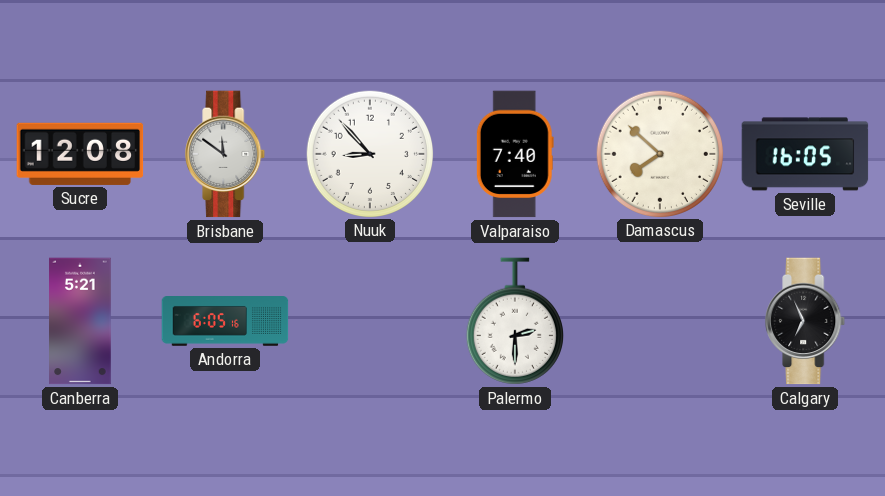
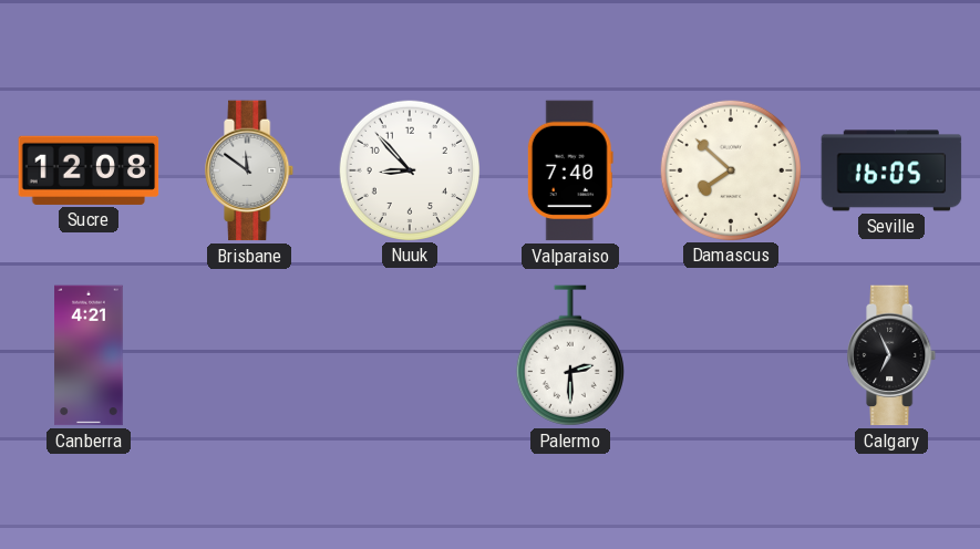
Canberra: 5:21 -> 4:21 (89, 355)
Andorra: 6:05 -> none (225, 321)
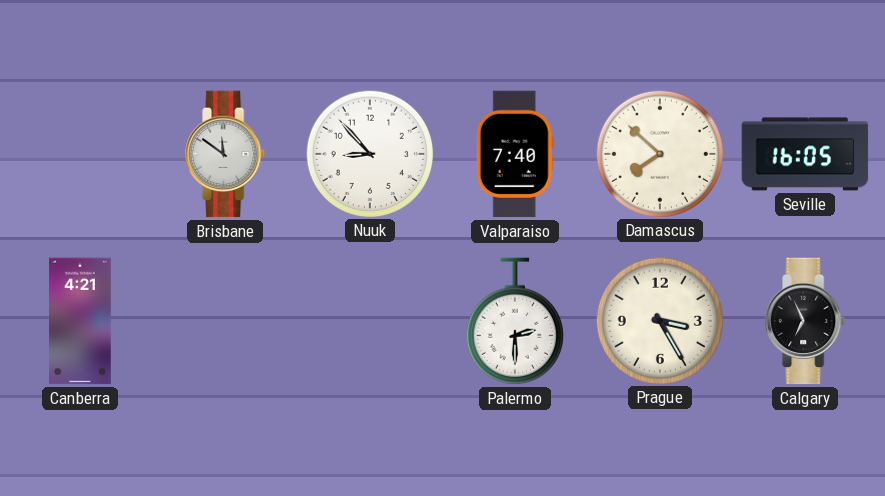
Sucre: 12:08 -> none (89, 170)
Prague: none -> 3:25 (659, 320)
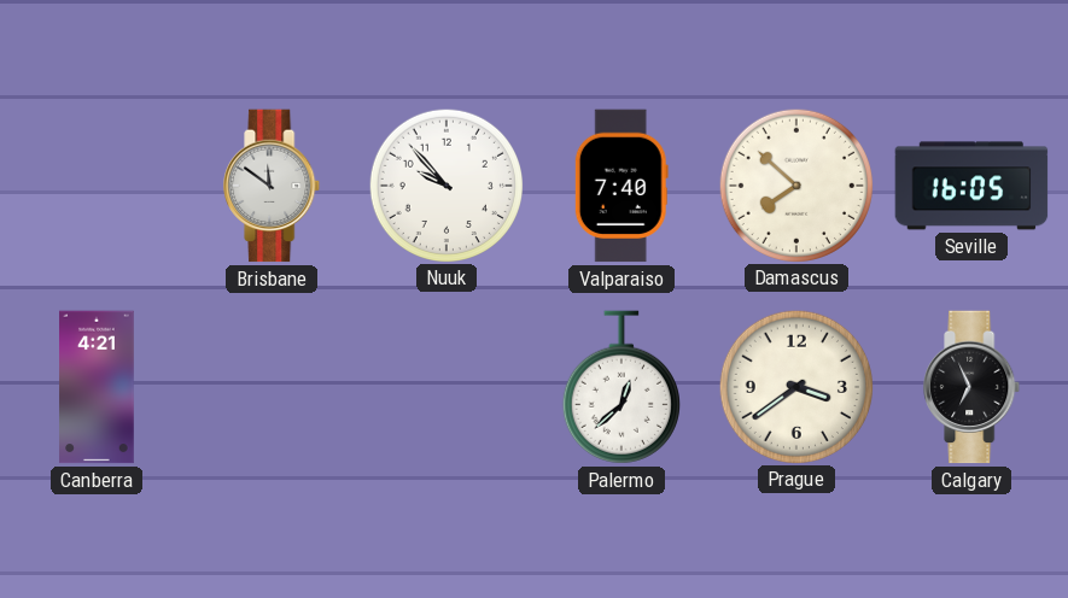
Nuuk: 8:53 -> 9:53 (445, 184)
Palermo: 2:30 -> 12:38 (621, 387)
Prague: 3:25 -> 3:39 (795, 386)
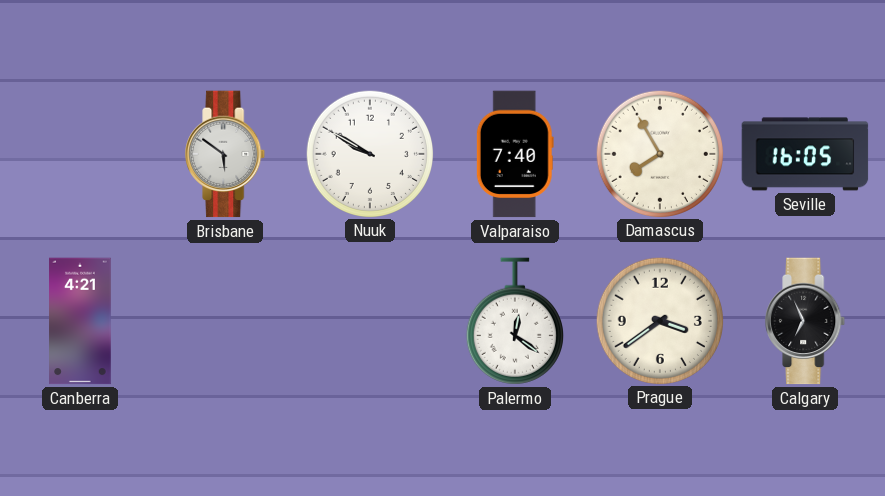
Brisbane: 11:51 -> 5:51 (226, 154)
Nuuk: 9:53 -> 9:50 (369, 153)
Damascus: 7:52 -> 7:55 (659, 153)
Palermo: 12:38 -> 12:21 (515, 321)
